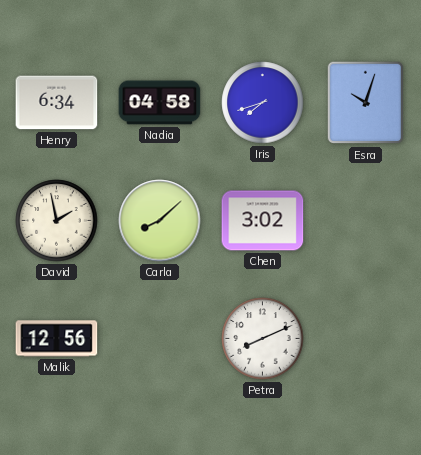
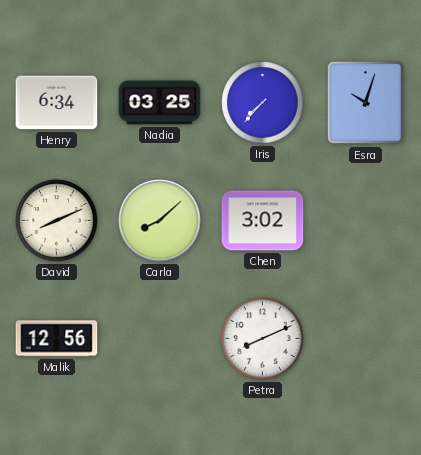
Nadia: 04:58 -> 03:25 (160, 103)
Iris: 7:42 -> 7:37 (263, 103)
David: 1:58 -> 8:11 (57, 221)
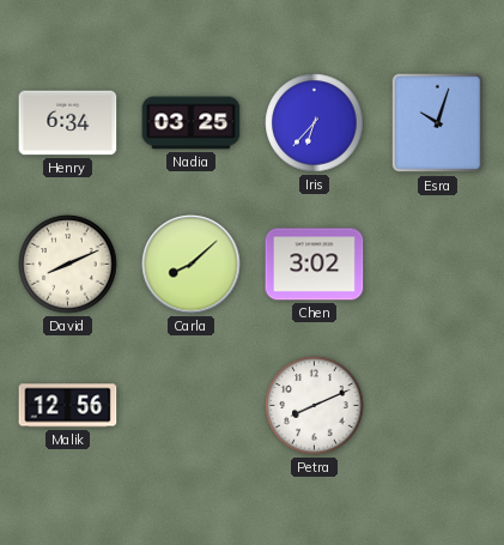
Iris: 7:37 -> 6:37 (315, 123)
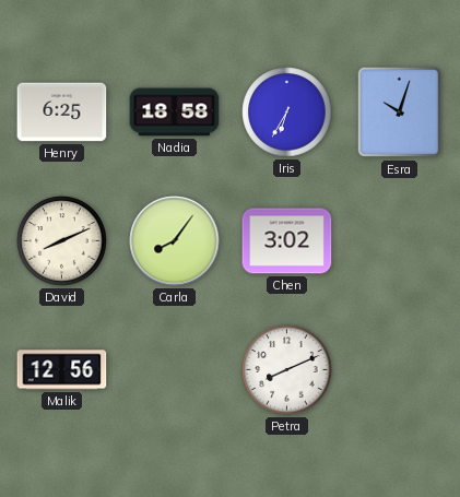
Henry: 6:34 -> 6:25 (62, 113)
Nadia: 03:25 -> 18:58 (175, 113)
Iris: 6:37 -> 6:35 (287, 113)
Carla: 8:08 -> 8:06 (175, 241)
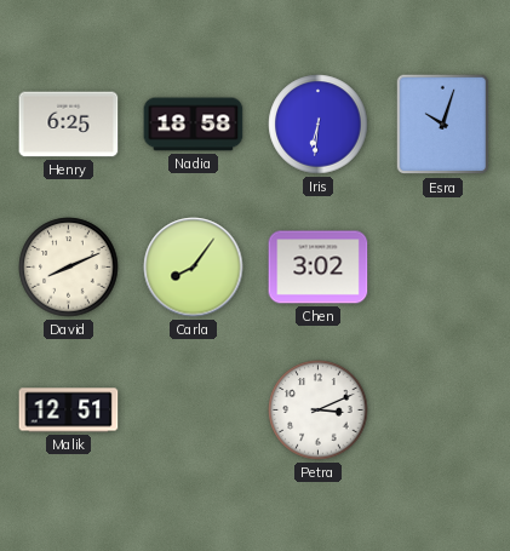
Iris: 6:35 -> 6:31 (319, 125)
Malik: 12:56 -> 12:51 (69, 411)
Petra: 8:11 -> 3:11 (319, 411)
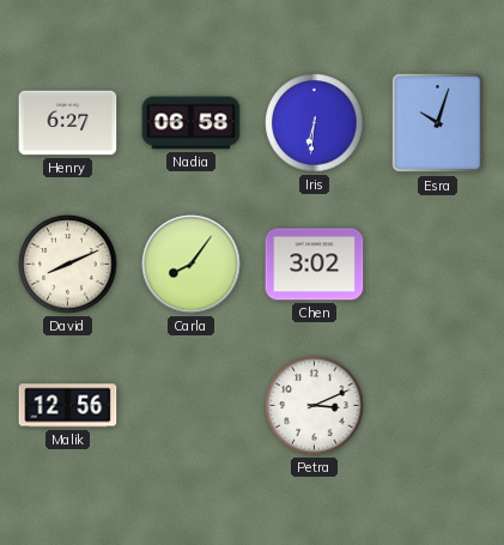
Henry: 6:25 -> 6:27 (68, 123)
Nadia: 18:58 -> 06:58 (192, 123)
Malik: 12:51 -> 12:56 (68, 406)
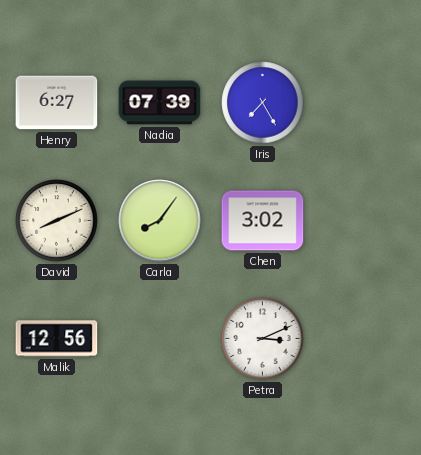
Nadia: 06:58 -> 07:39 (160, 103)
Iris: 6:31 -> 7:25 (263, 103)
Esra: 10:03 -> none (438, 123)
